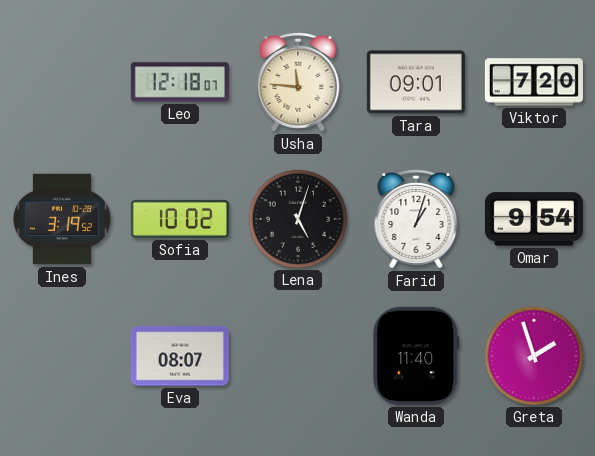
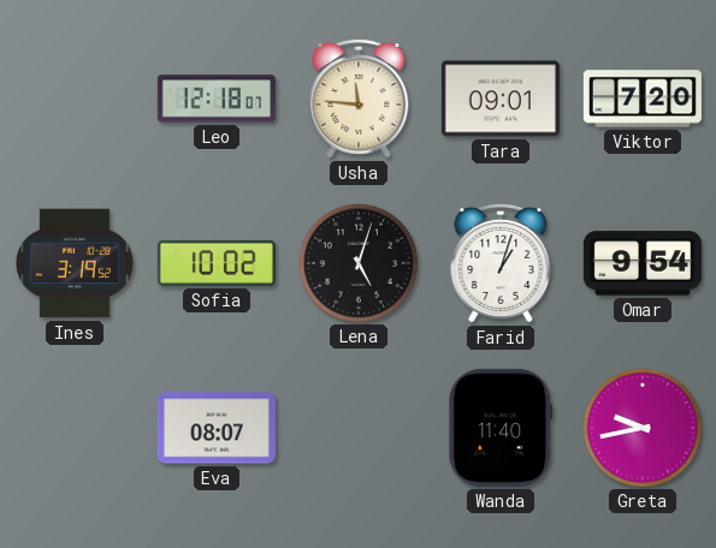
Greta: 1:57 -> 9:43 (643, 428)
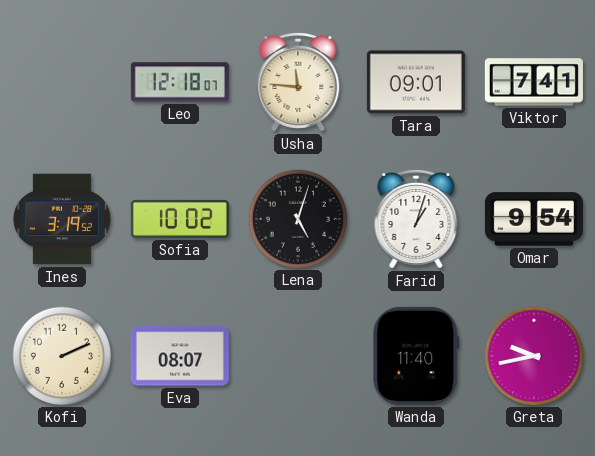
Viktor: 7:20 -> 7:41 (534, 82)
Kofi: none -> 2:11 (62, 356)
